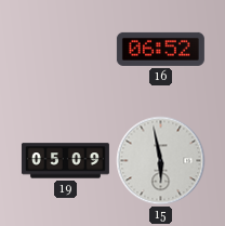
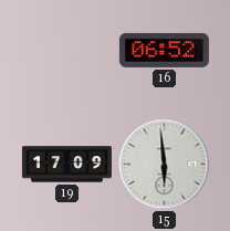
19: 05:09 -> 17:09 (66, 165)
15: 5:58 -> 5:59 (165, 165)
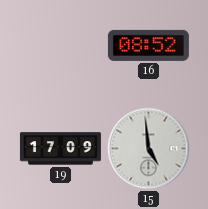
16: 06:52 -> 08:52 (148, 45)
15: 5:59 -> 4:59 (149, 149)
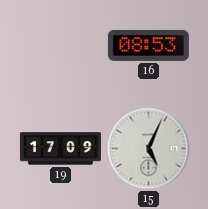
16: 08:52 -> 08:53 (148, 45)
15: 4:59 -> 5:04 (149, 149)
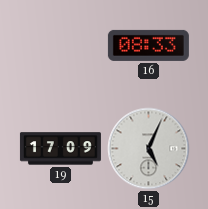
16: 08:53 -> 08:33 (148, 45)
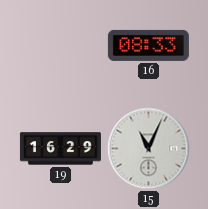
19: 17:09 -> 16:29 (60, 149)
15: 5:04 -> 11:04 (149, 149)
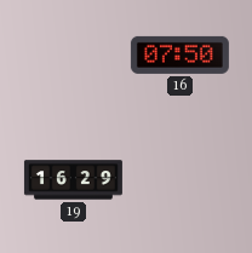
16: 08:33 -> 07:50 (179, 54)
15: 11:04 -> none (149, 149)
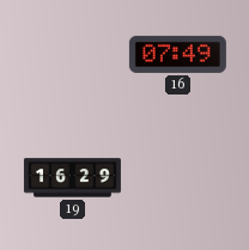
16: 07:50 -> 07:49 (177, 54)
